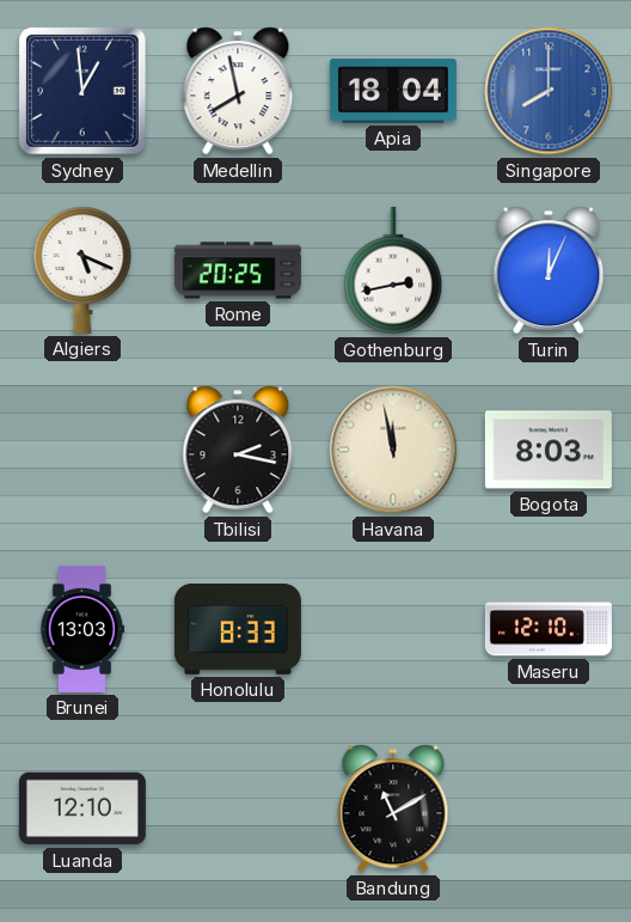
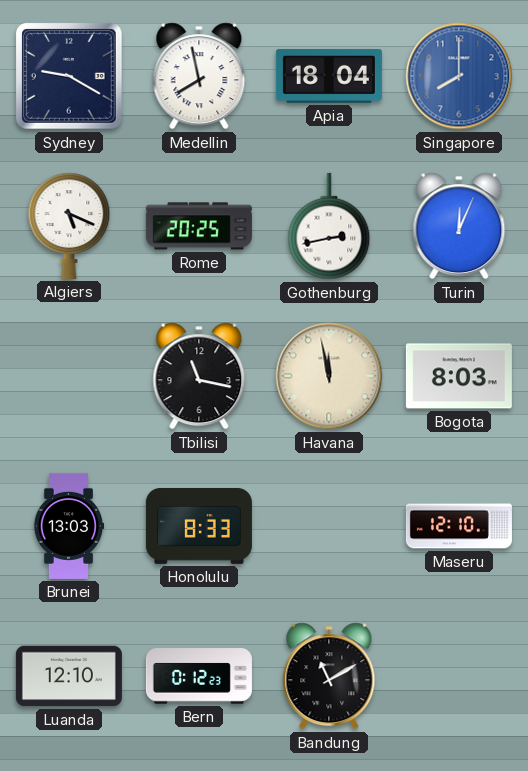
Sydney: 12:59 -> 9:20 (69, 76)
Tbilisi: 2:17 -> 11:17 (199, 376)
Bern: none -> 0:12 (199, 676)
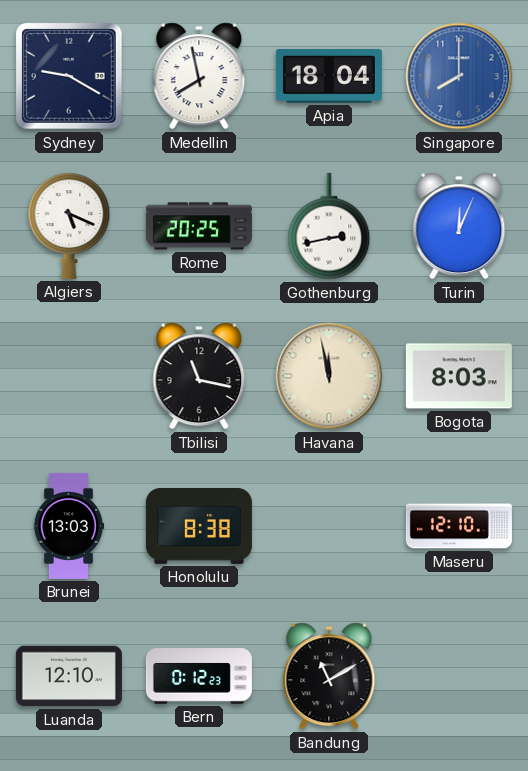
Honolulu: 8:33 -> 8:38 (199, 526)
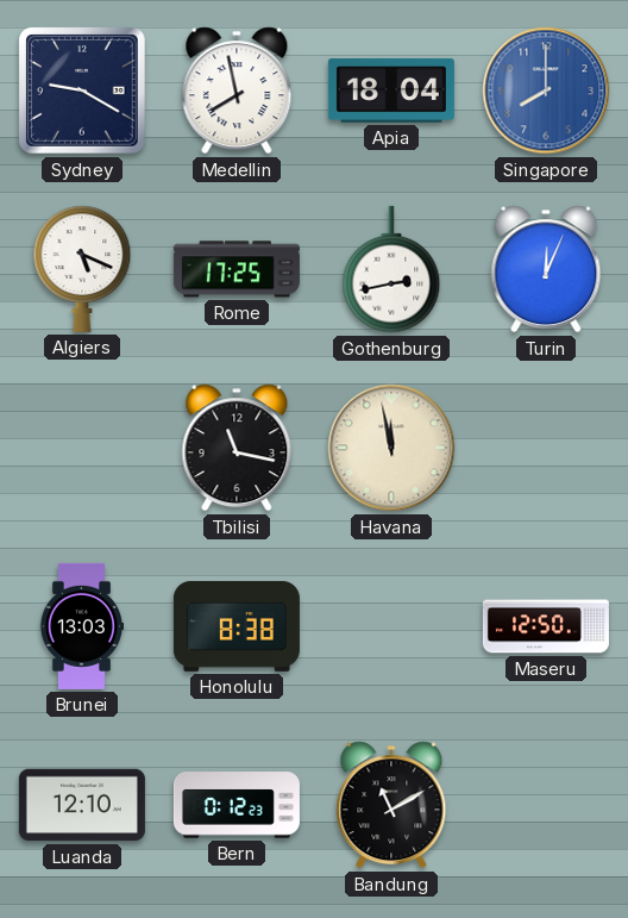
Rome: 20:25 -> 17:25 (237, 269)
Bogota: 8:03 -> none (459, 376)
Maseru: 12:10 -> 12:50 (546, 626)
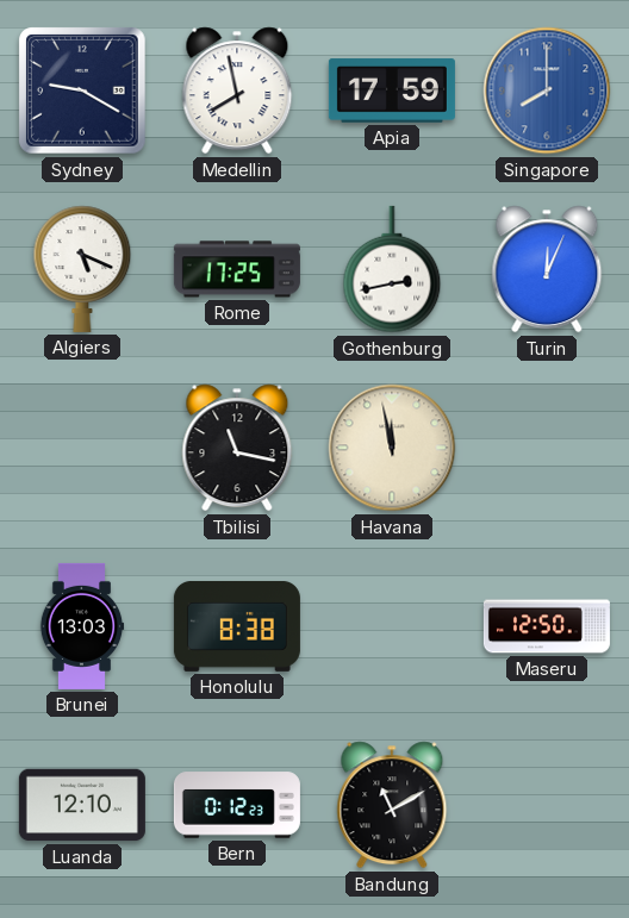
Apia: 18:04 -> 17:59 (392, 90)
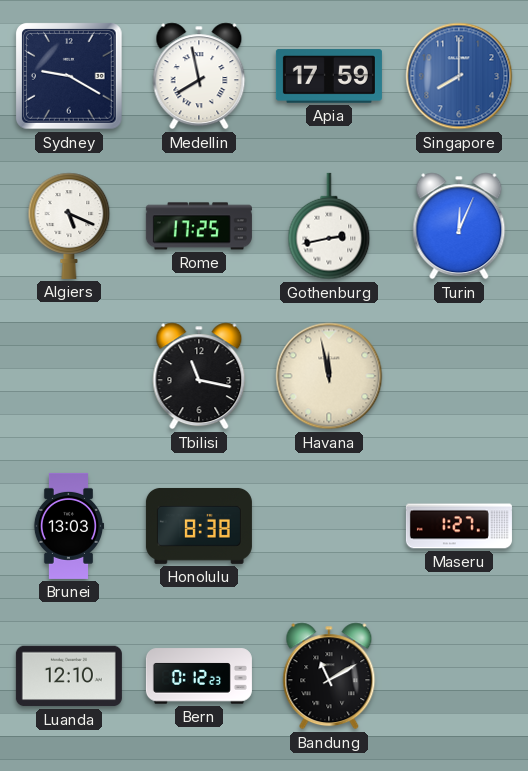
Maseru: 12:50 -> 1:27 (459, 526)
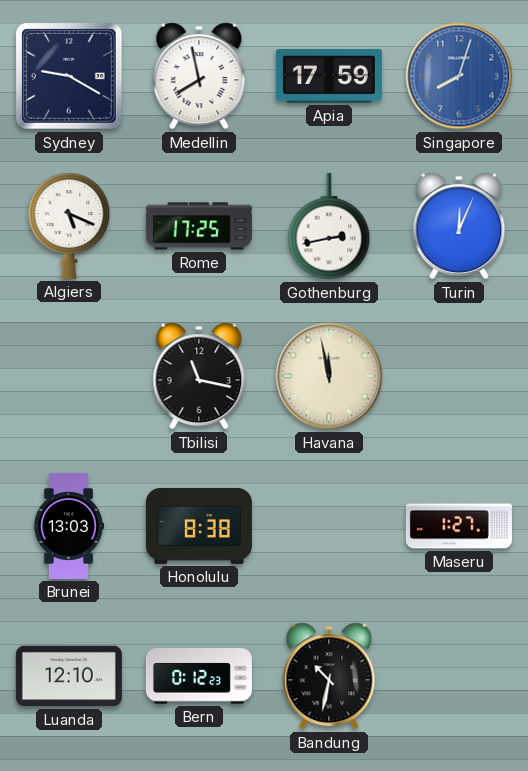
Singapore: 8:00 -> 8:03 (459, 76)
Bandung: 11:10 -> 10:32 (329, 676)
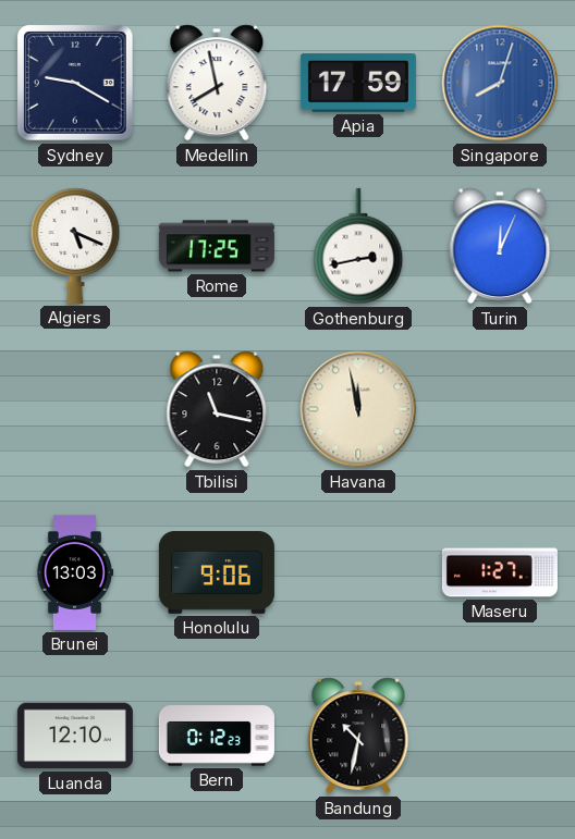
Honolulu: 8:38 -> 9:06 (217, 572)
